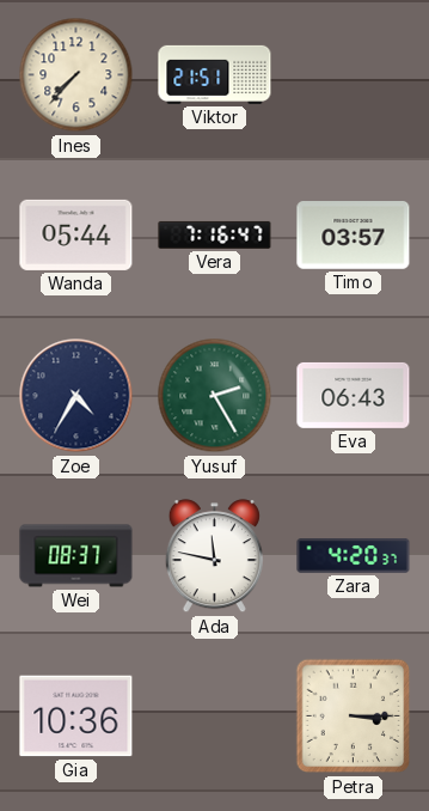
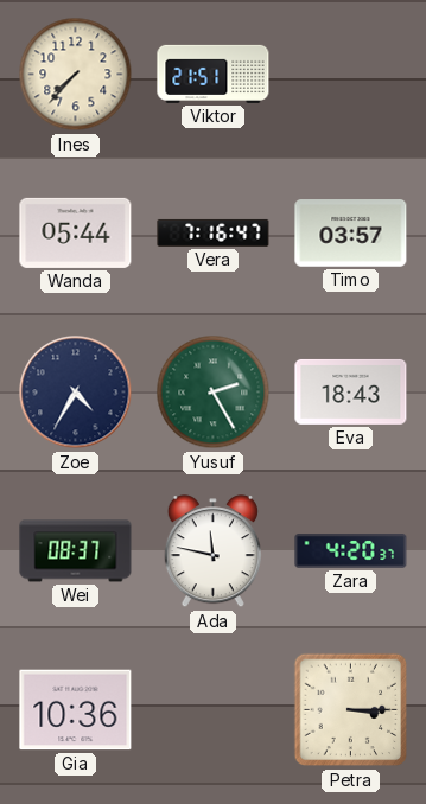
Eva: 06:43 -> 18:43 (351, 391)
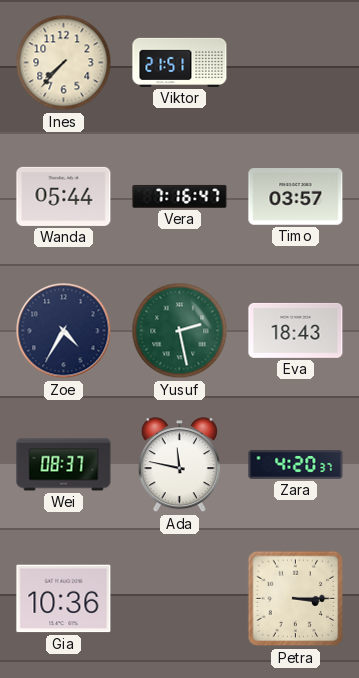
Yusuf: 2:25 -> 2:28 (180, 331)
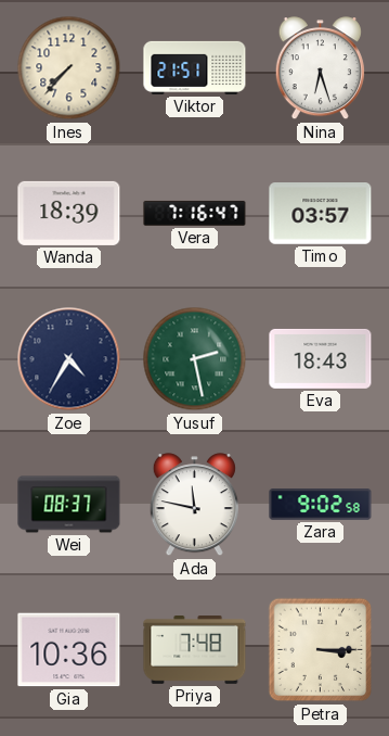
Nina: none -> 6:27 (320, 68)
Wanda: 05:44 -> 18:39 (69, 213)
Zara: 4:20 -> 9:02 (321, 505)
Priya: none -> 7:48 (195, 650)
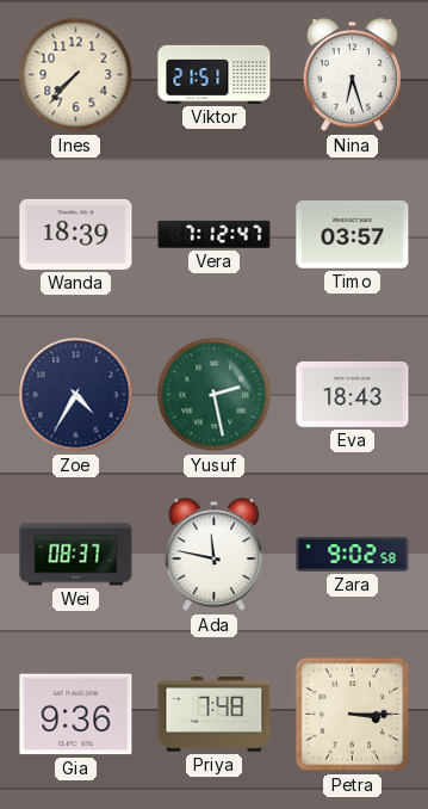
Vera: 7:16 -> 7:12 (215, 234)
Gia: 10:36 -> 9:36 (76, 715)
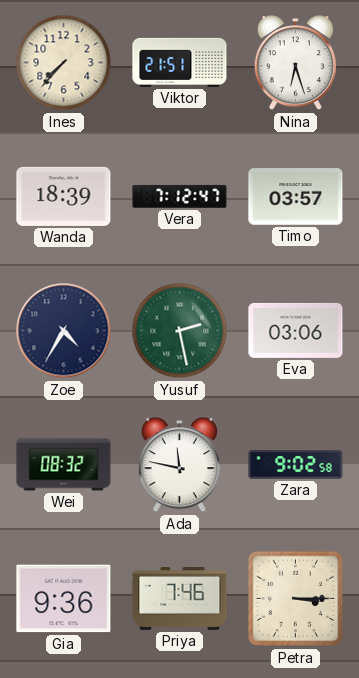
Eva: 18:43 -> 03:06 (296, 330)
Wei: 08:37 -> 08:32 (64, 465)
Priya: 7:48 -> 7:46 (180, 599)
